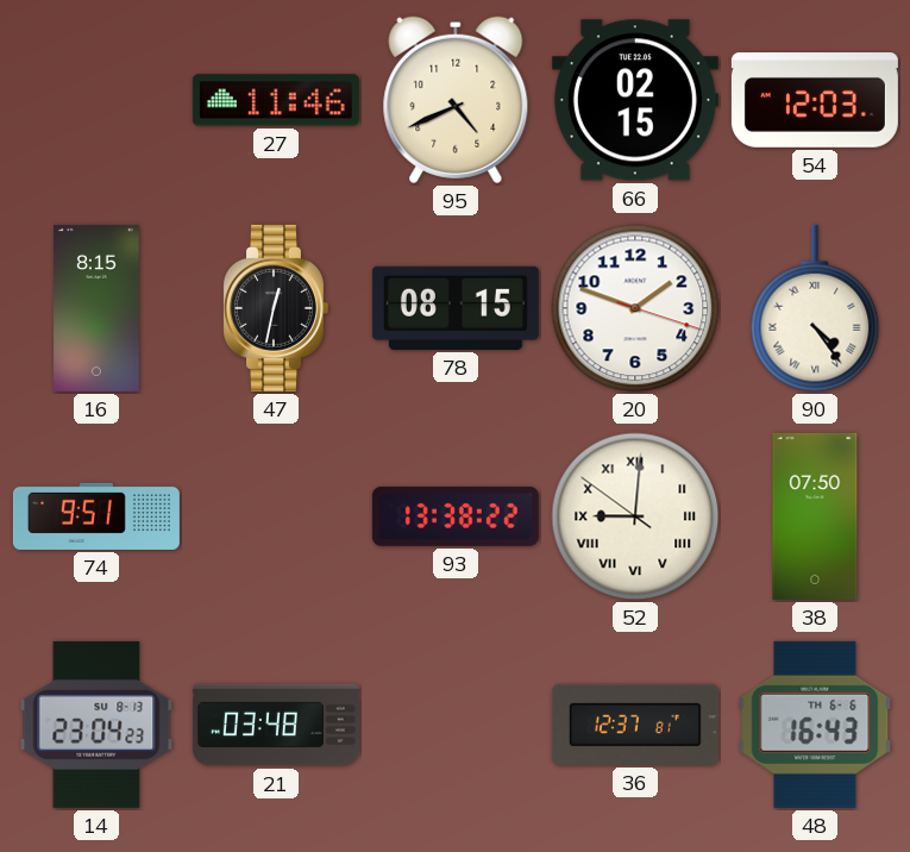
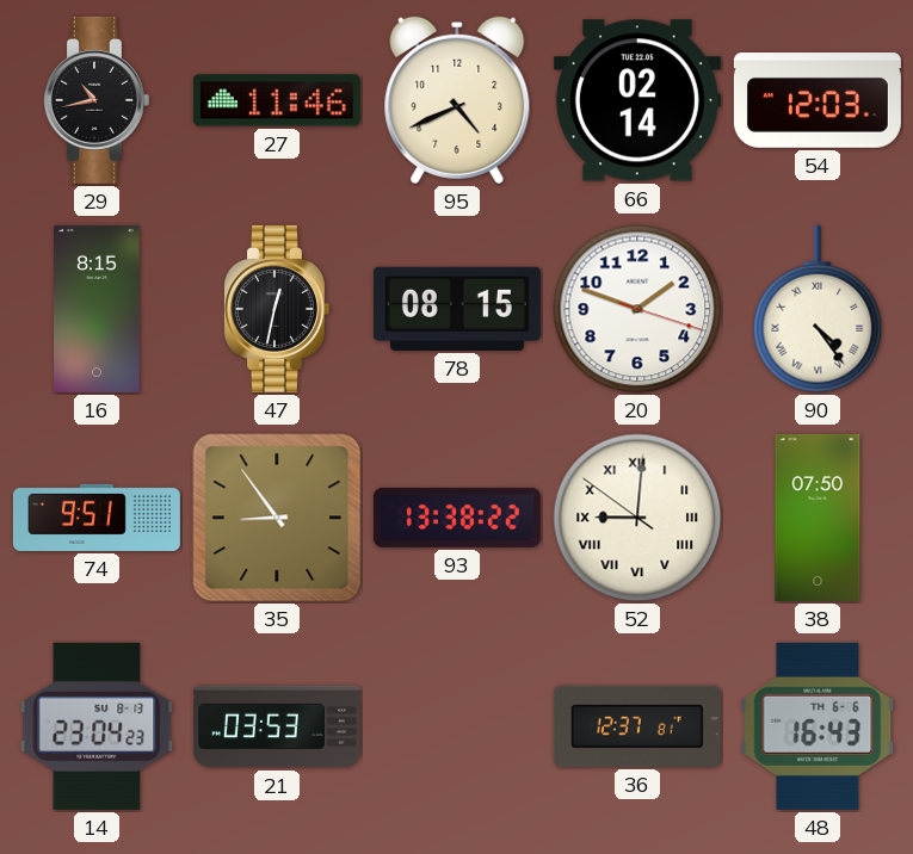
29: none -> 10:43 (95, 100)
66: 02:15 -> 02:14 (637, 100)
35: none -> 8:54 (277, 518)
21: 03:48 -> 03:53 (277, 726)
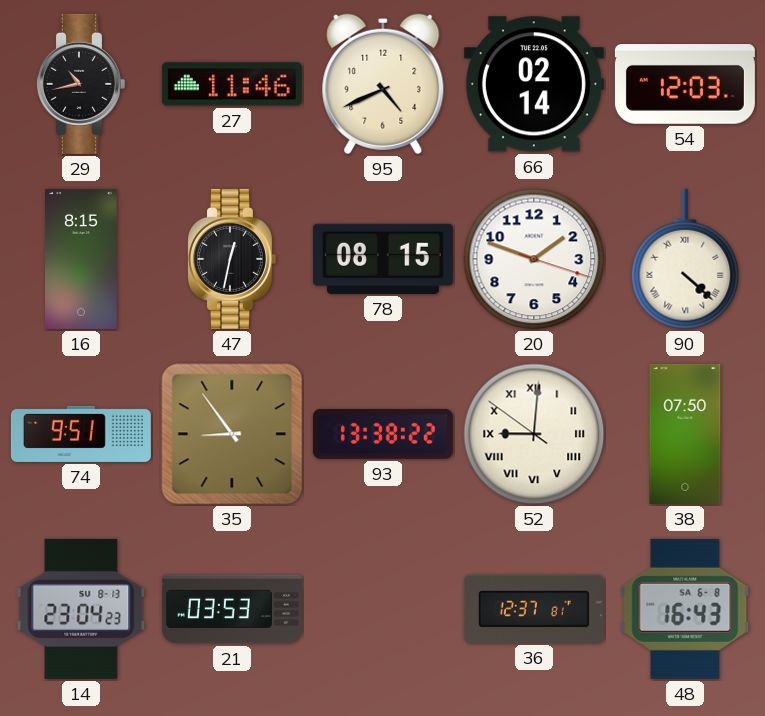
90: 4:24 -> 4:22 (685, 259)
48 date: TH 6-6 -> SA 6-8 (685, 609)
